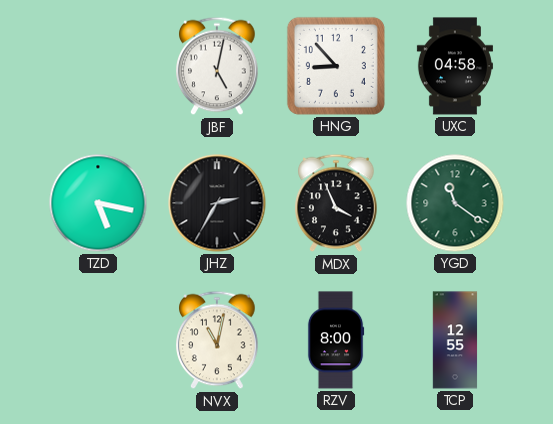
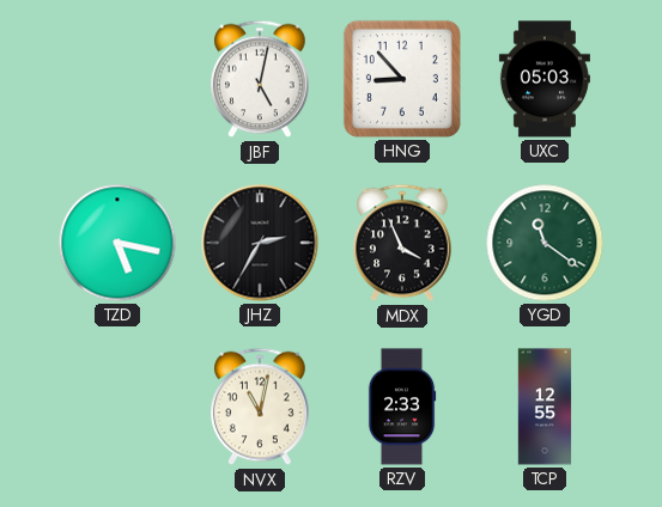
UXC: 04:58 -> 05:03 (545, 79)
RZV: 8:00 -> 2:33 (402, 407)
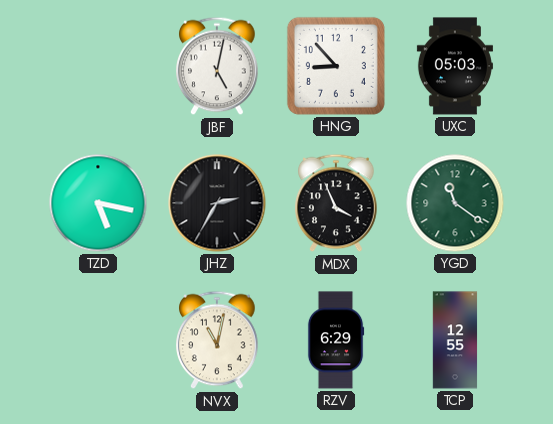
RZV: 2:33 -> 6:29 (336, 340)
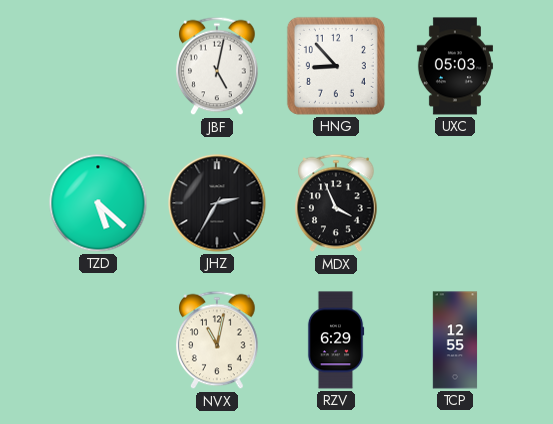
TZD: 5:17 -> 5:22 (98, 203)
YGD: 11:21 -> none (455, 203)
